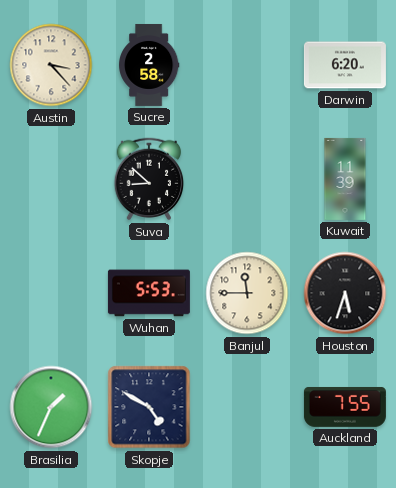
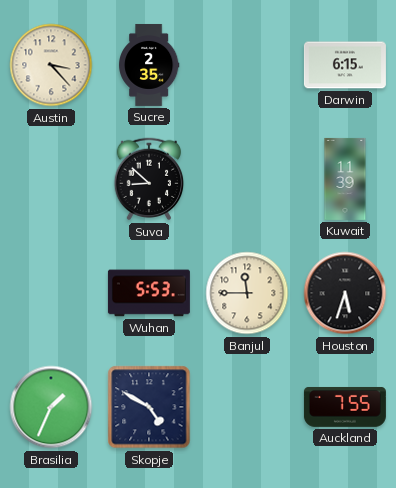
Sucre: 2:58 -> 2:35 (150, 65)
Darwin: 6:20 -> 6:15 (345, 65)
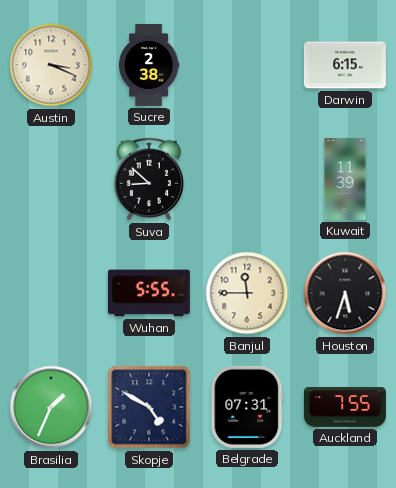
Austin: 3:23 -> 3:19 (51, 65)
Sucre: 2:35 -> 2:38 (150, 65)
Wuhan: 5:53 -> 5:55 (149, 293)
Belgrade: none -> 07:31 (247, 407)
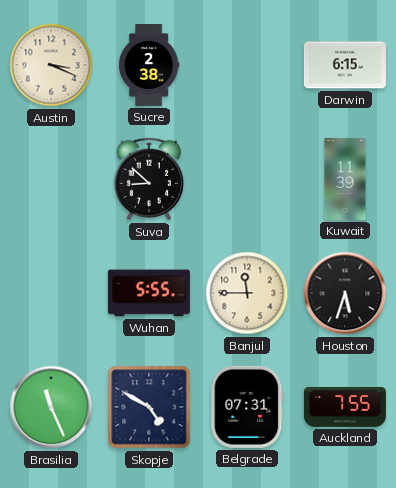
Brasilia: 1:34 -> 11:26 (51, 407)
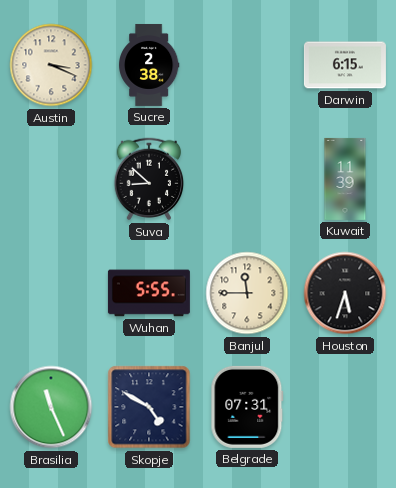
Auckland: 7:55 -> none (345, 407)
